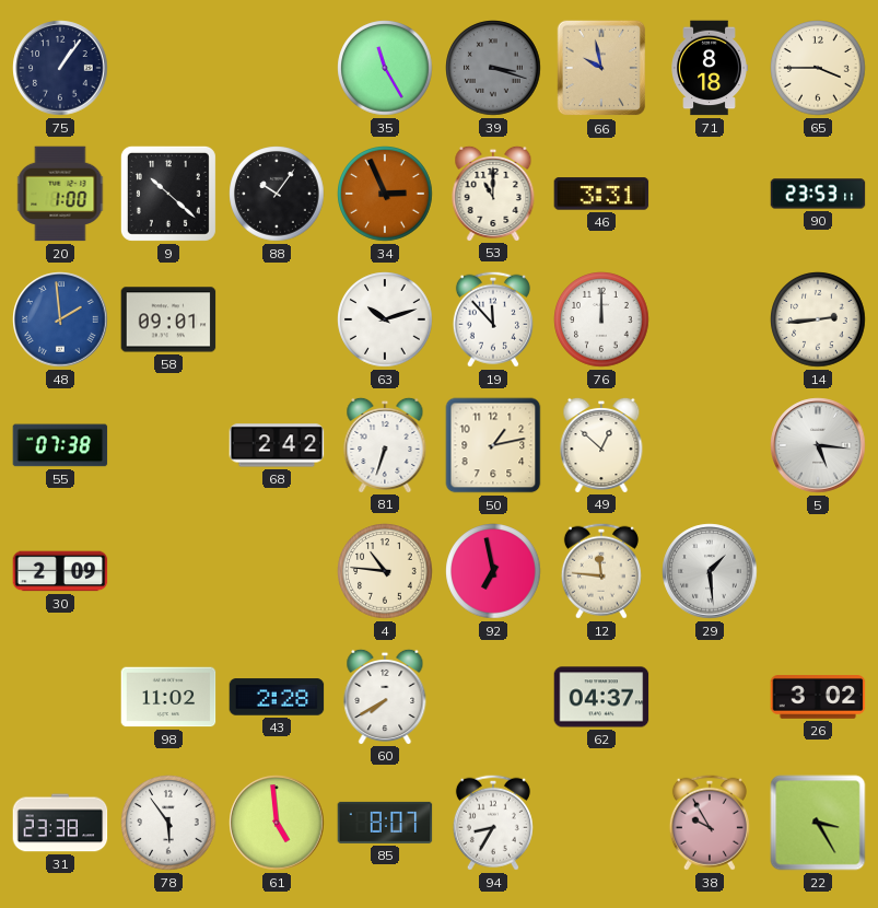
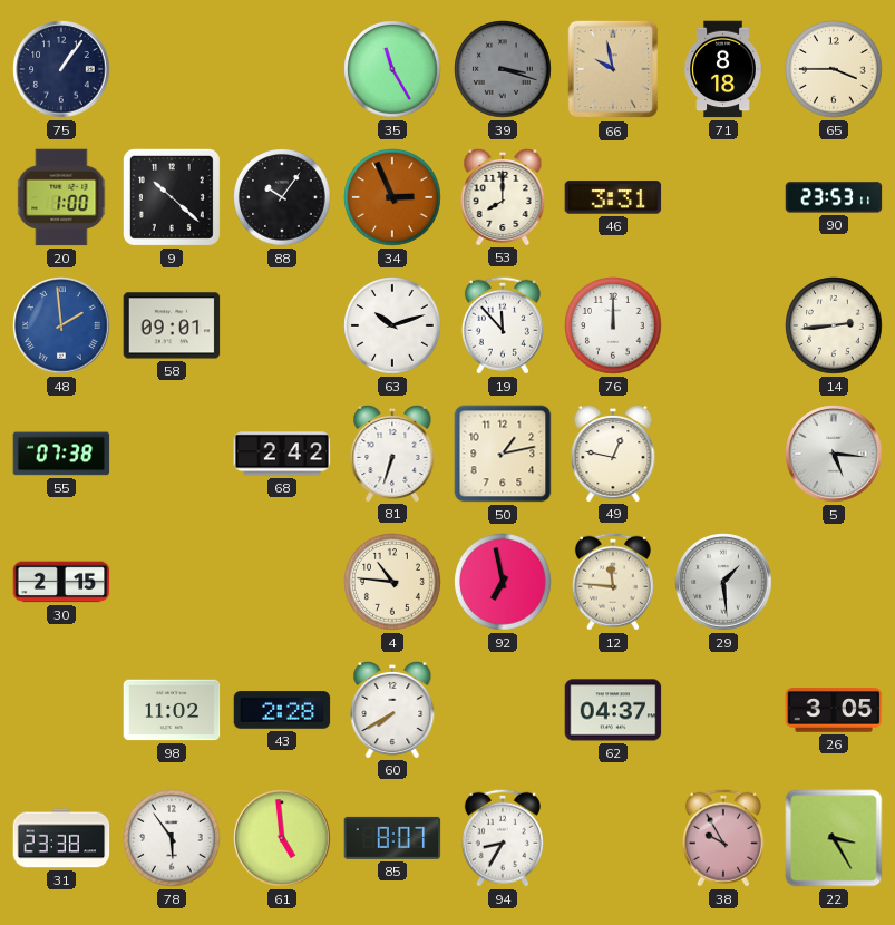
53: 11:00 -> 8:00 (503, 196)
49: 12:52 -> 12:47 (613, 452)
30: 2:09 -> 2:15 (61, 582)
26: 3:02 -> 3:05 (834, 710)
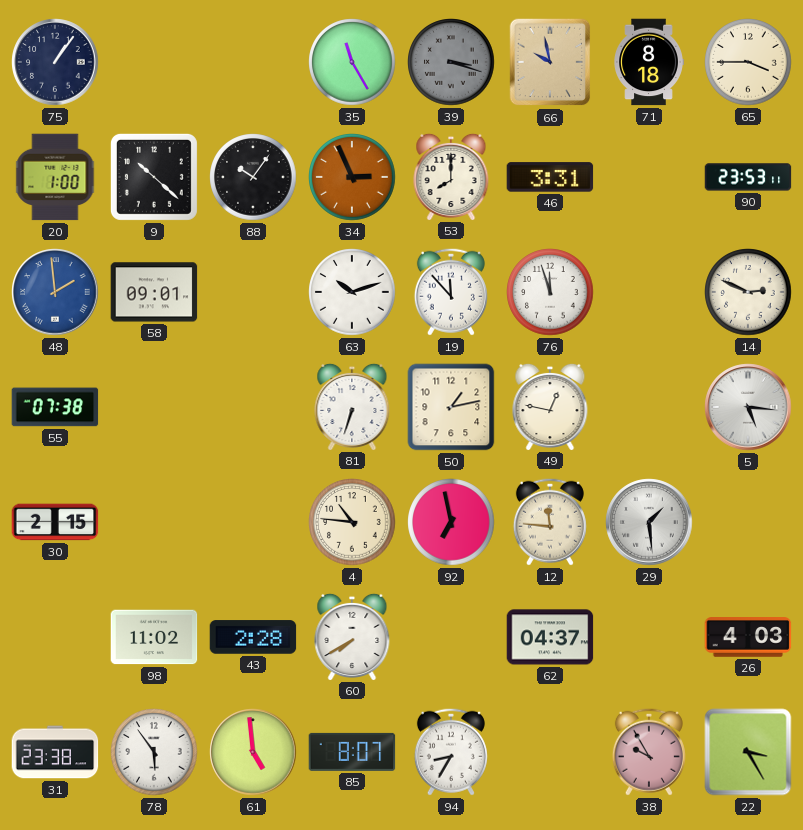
76: 12:00 -> 11:57 (550, 292)
14: 2:44 -> 2:49 (748, 292)
68: 2:42 -> none (282, 454)
26: 3:05 -> 4:03 (748, 637)
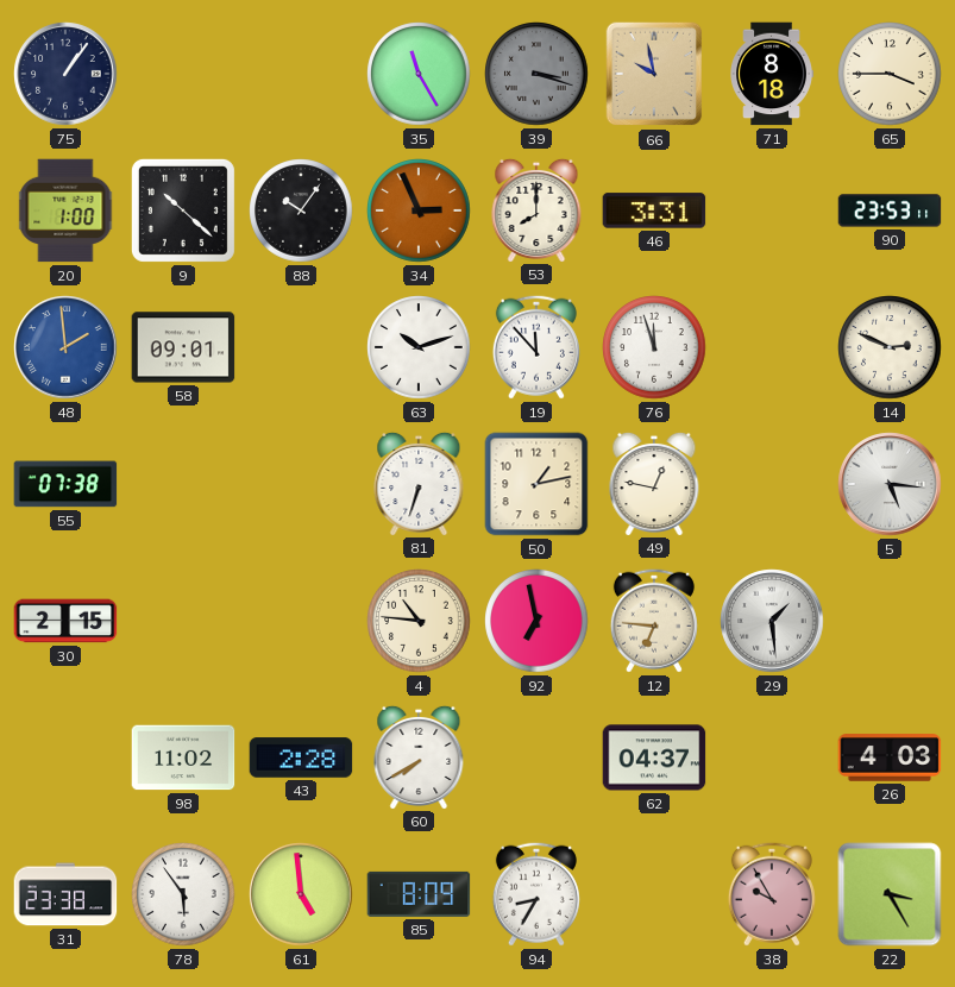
12: 11:46 -> 6:46 (654, 621)
85: 8:07 -> 8:09 (419, 894)
